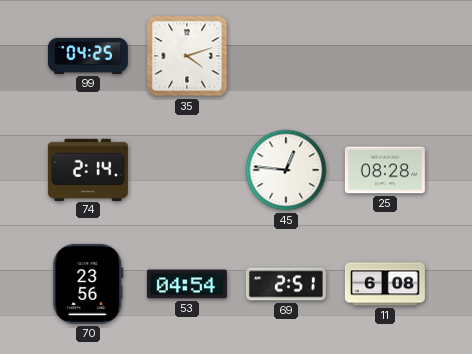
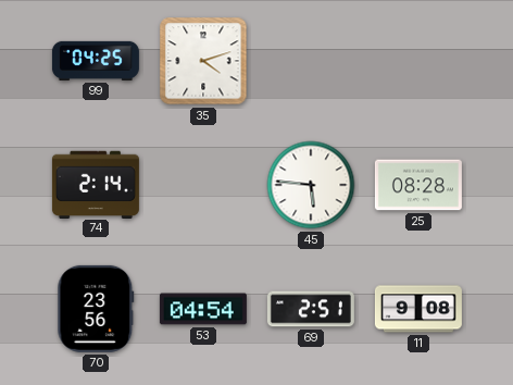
45: 12:46 -> 5:46 (311, 185)
11: 6:08 -> 9:08 (418, 309)
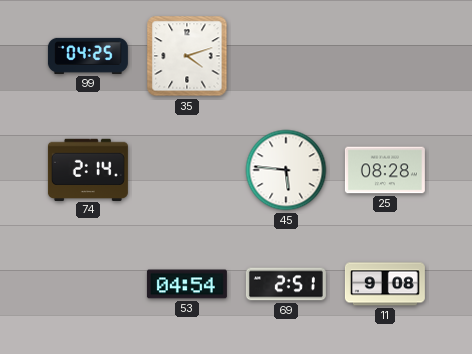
70: 23:56 -> none (96, 309)
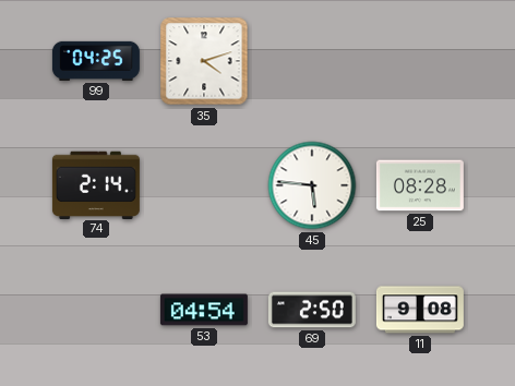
69: 2:51 -> 2:50 (312, 310)
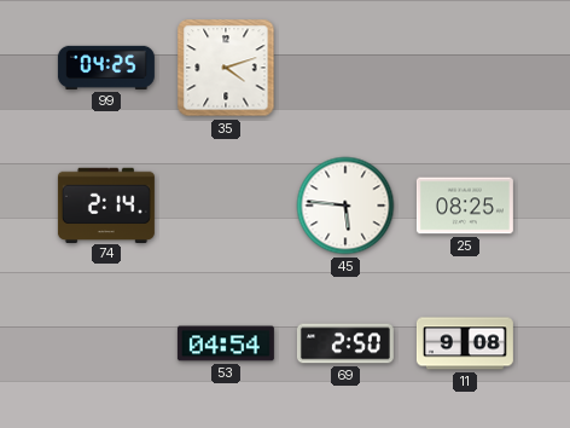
25: 08:28 -> 08:25 (465, 206)
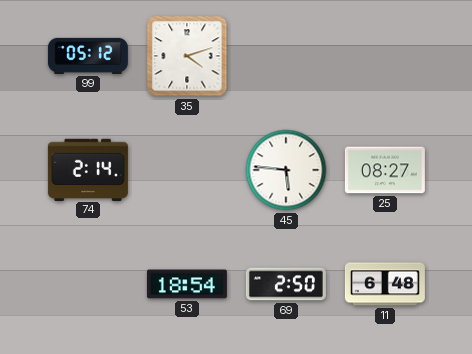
99: 04:25 -> 05:12 (88, 56)
25: 08:25 -> 08:27 (385, 170)
53: 04:54 -> 18:54 (187, 284)
11: 9:08 -> 6:48 (385, 284)
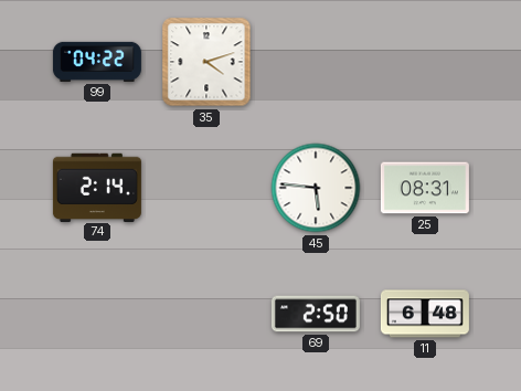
99: 05:12 -> 04:22 (97, 62)
25: 08:27 -> 08:31 (425, 188)
53: 18:54 -> none (187, 284)
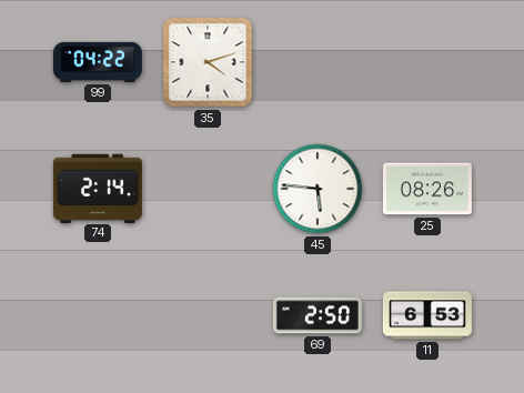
25: 08:31 -> 08:26 (427, 189)
11: 6:48 -> 6:53 (427, 315)
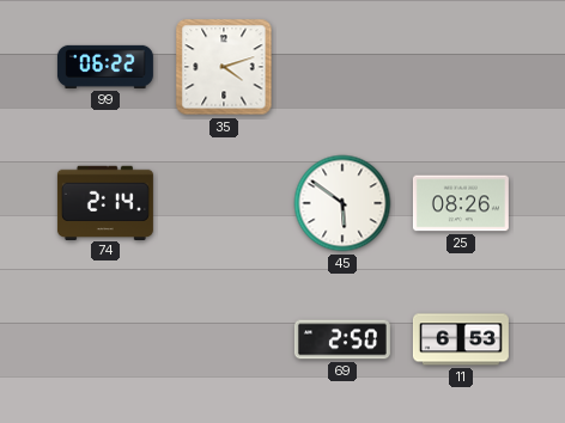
99: 04:22 -> 06:22 (105, 67)
45: 5:46 -> 5:51 (342, 203)
